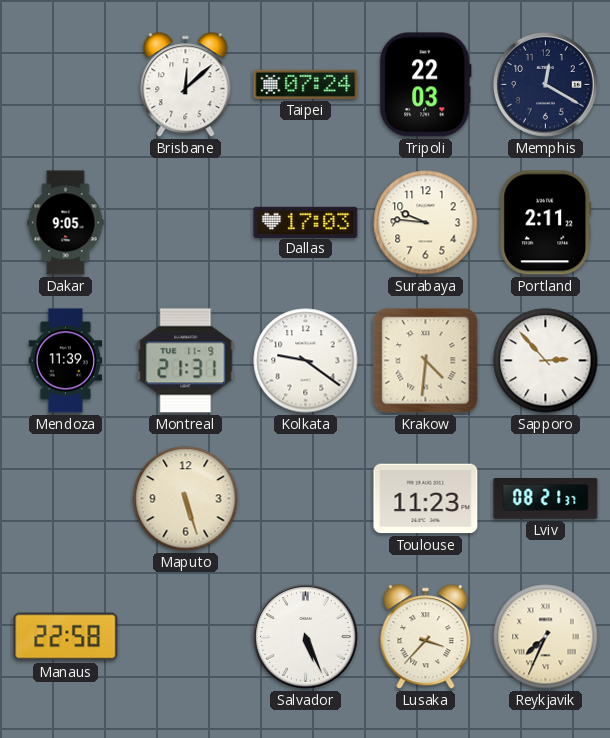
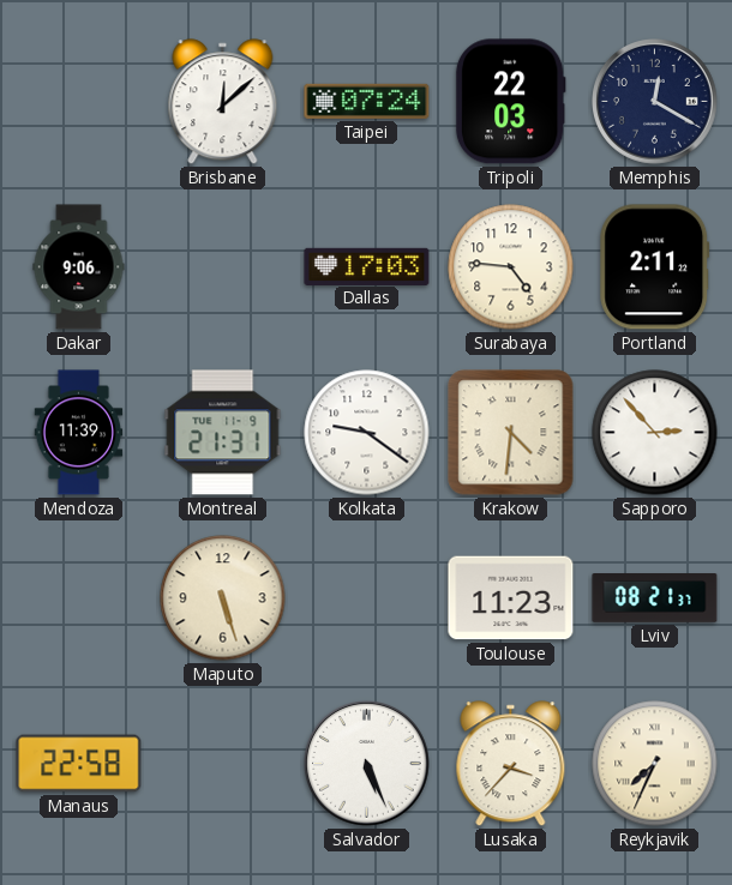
Dakar: 9:05 -> 9:06 (79, 267)
Surabaya: 9:46 -> 4:46 (511, 267)
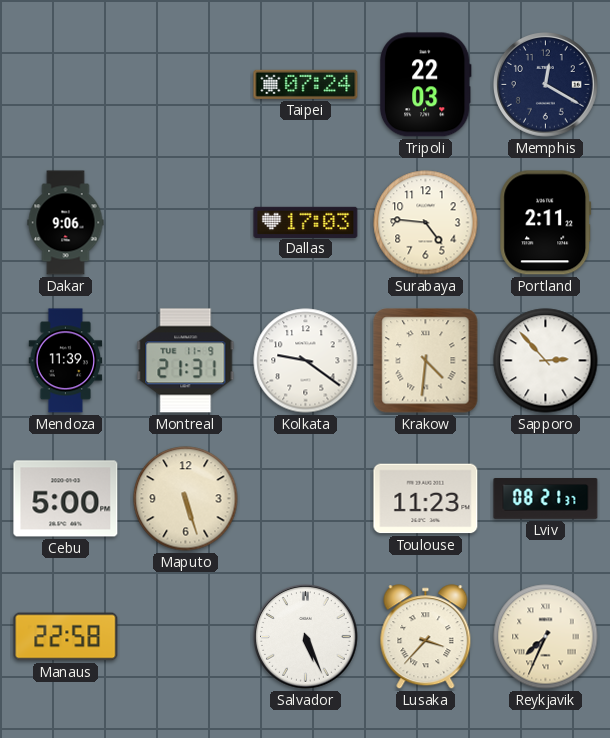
Brisbane: 12:08 -> none (223, 102)
Cebu: none -> 5:00 (66, 499)
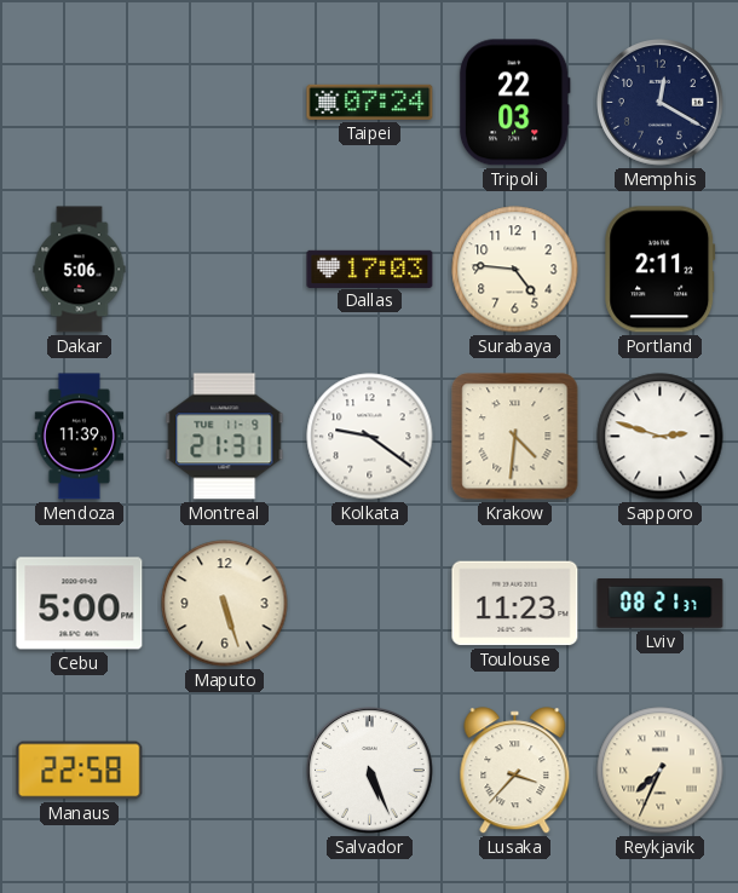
Dakar: 9:06 -> 5:06 (80, 270)
Sapporo: 2:53 -> 2:48 (661, 437)
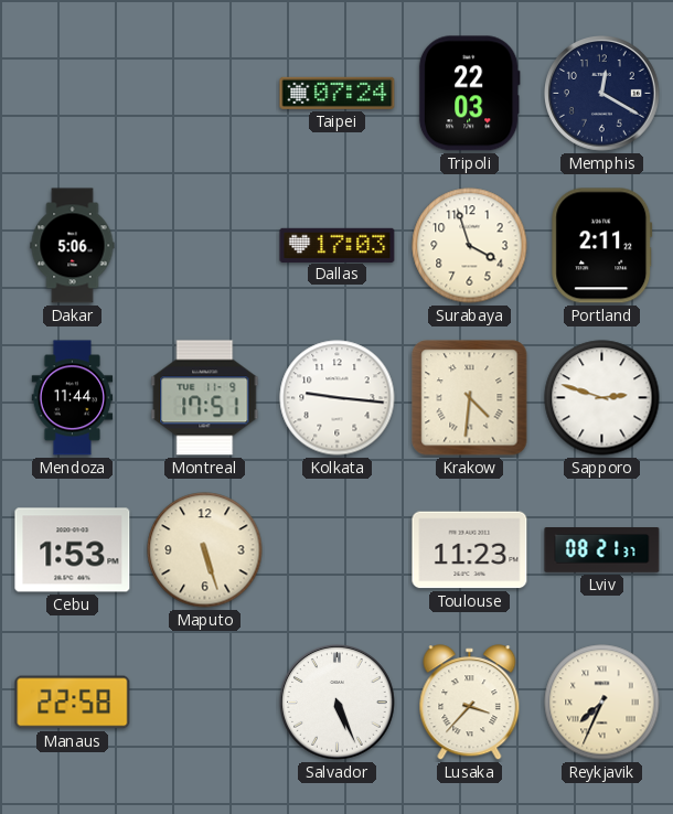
Surabaya: 4:46 -> 3:57 (470, 246)
Mendoza: 11:39 -> 11:44 (73, 398)
Montreal: 21:31 -> 17:51 (205, 398)
Kolkata: 9:21 -> 9:16 (338, 398)
Cebu: 5:00 -> 1:53 (73, 550)
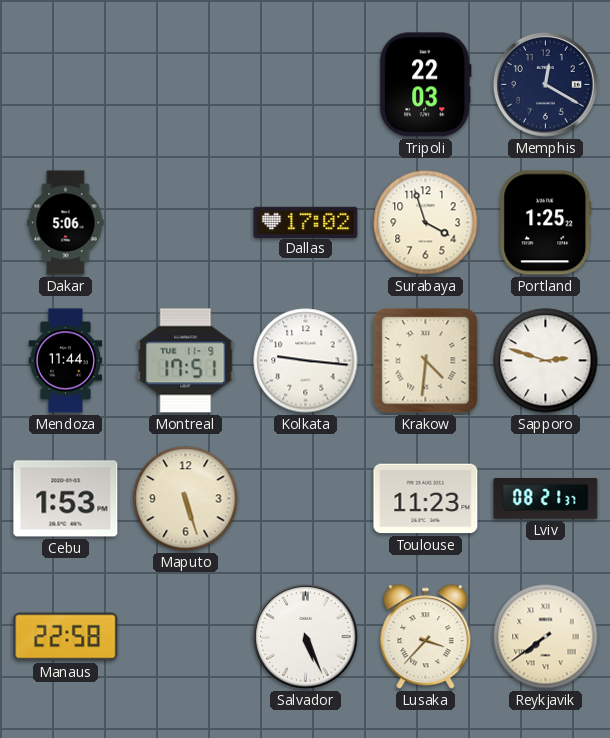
Taipei: 07:24 -> none (338, 93)
Dallas: 17:03 -> 17:02 (306, 222)
Portland: 2:11 -> 1:25 (546, 223)
Reykjavik: 7:34 -> 7:39 (546, 637)
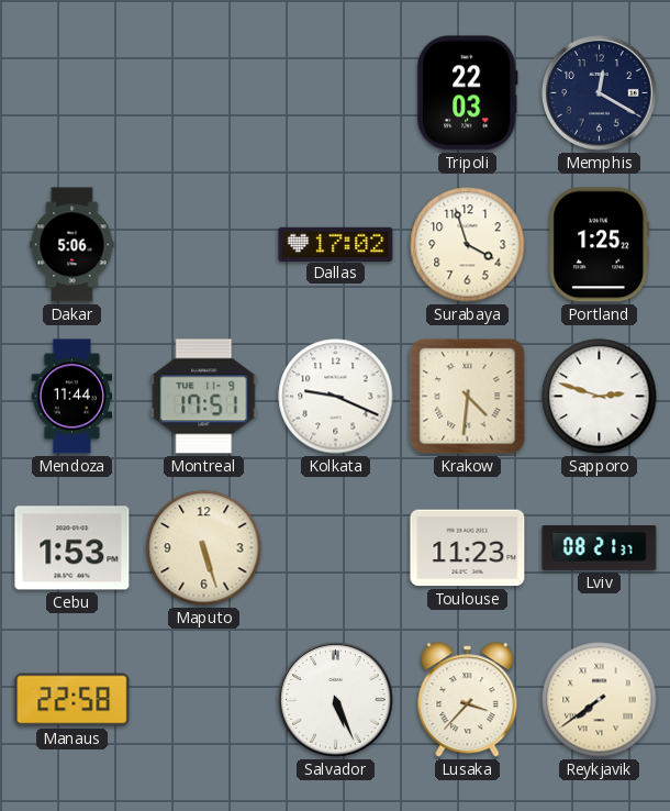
Kolkata: 9:16 -> 9:19 (336, 397)
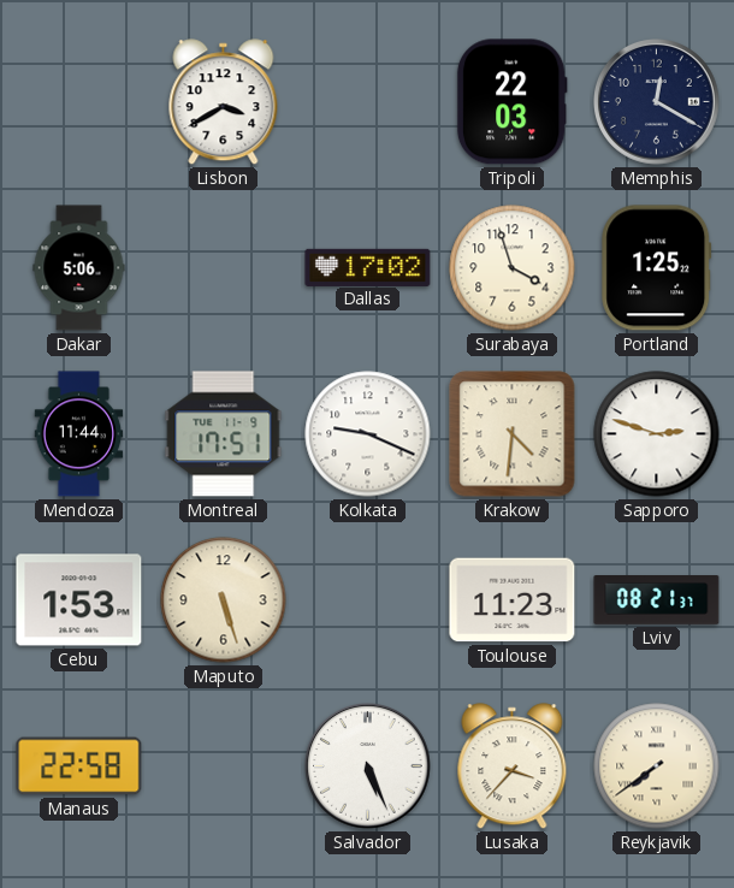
Lisbon: none -> 3:40 (224, 102)
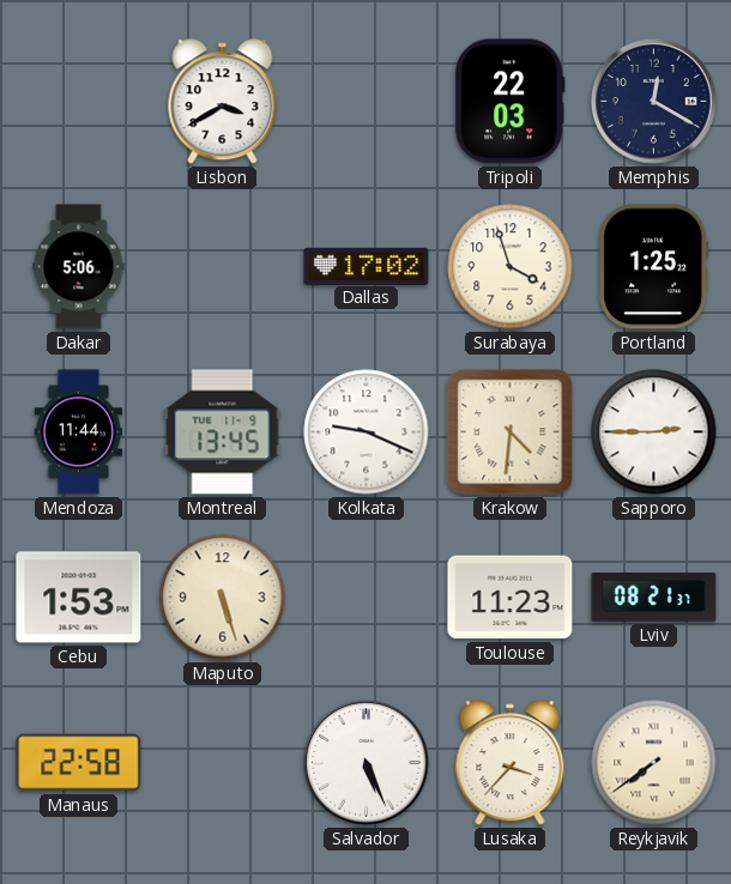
Montreal: 17:51 -> 13:45 (223, 432)
Sapporo: 2:48 -> 2:45 (654, 432)
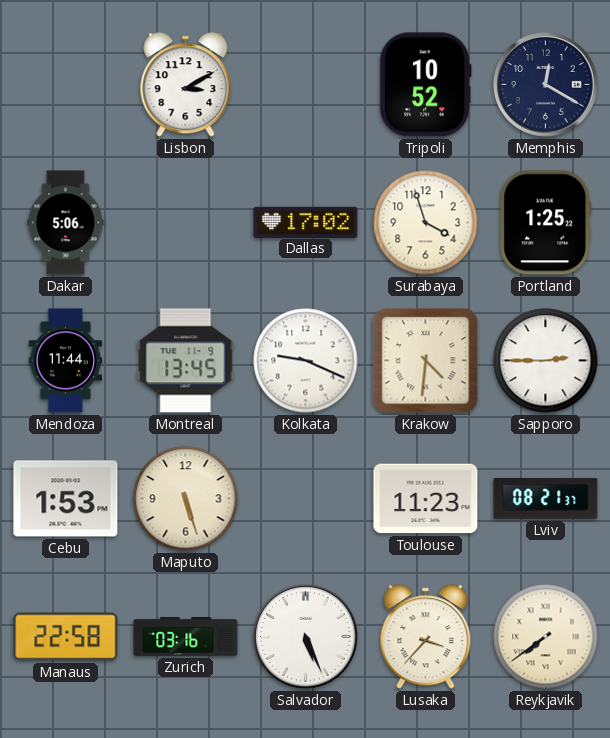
Lisbon: 3:40 -> 3:10 (186, 85)
Tripoli: 22:03 -> 10:52 (425, 85)
Zurich: none -> 03:16 (186, 637)
